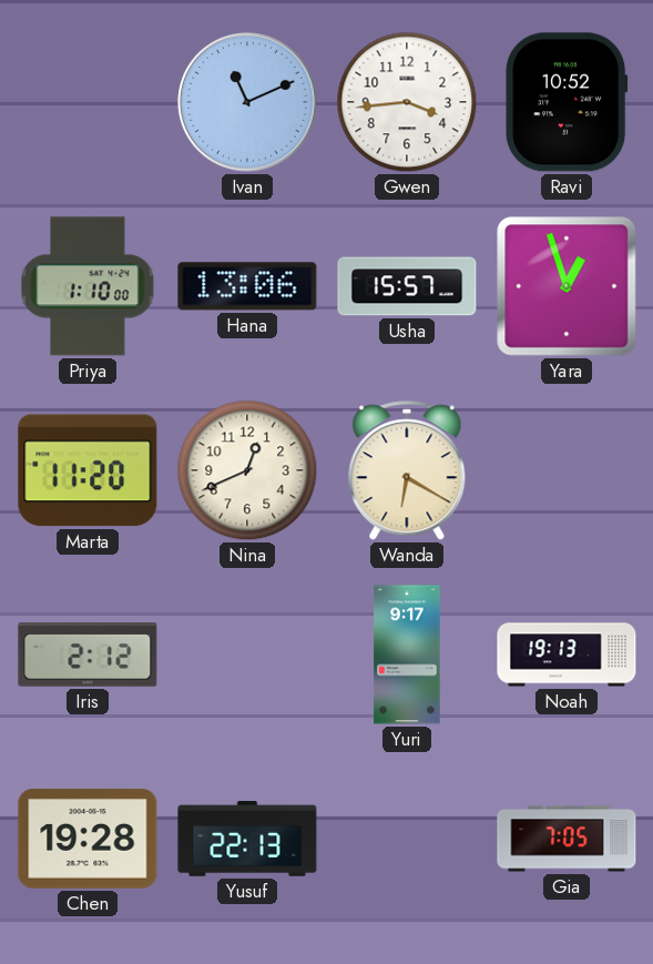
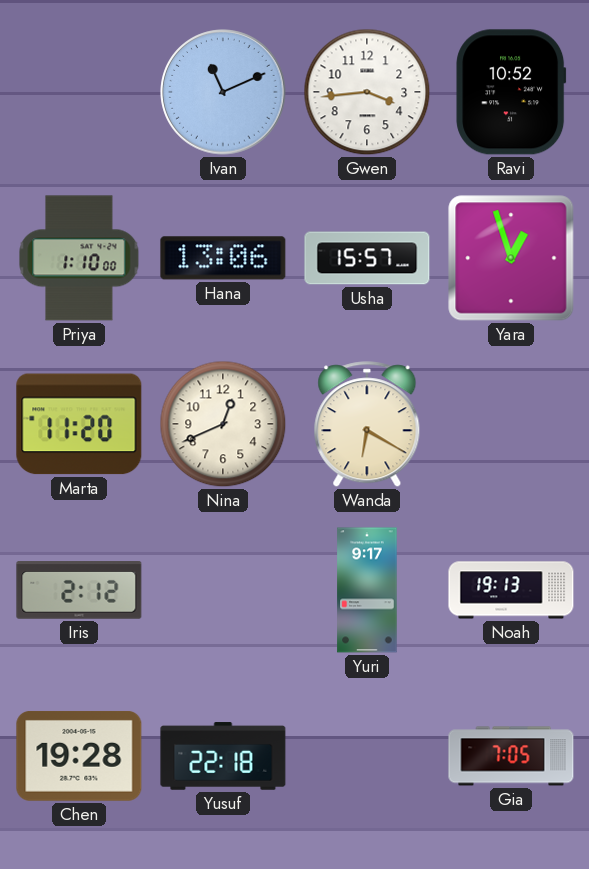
Yusuf: 22:13 -> 22:18 (223, 756)
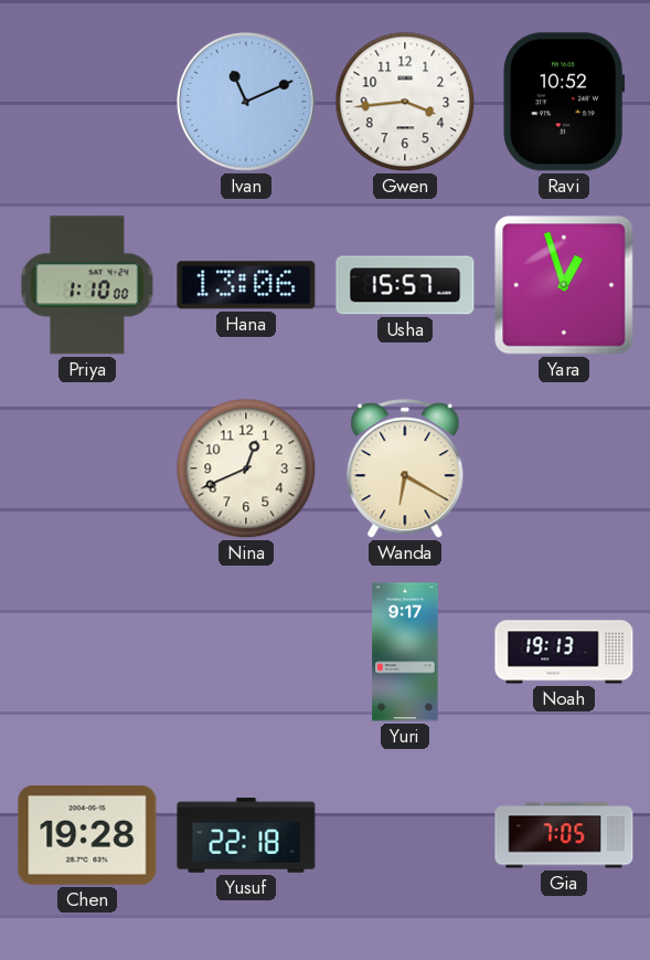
Marta: 11:20 -> none (79, 424)
Iris: 2:12 -> none (79, 591)
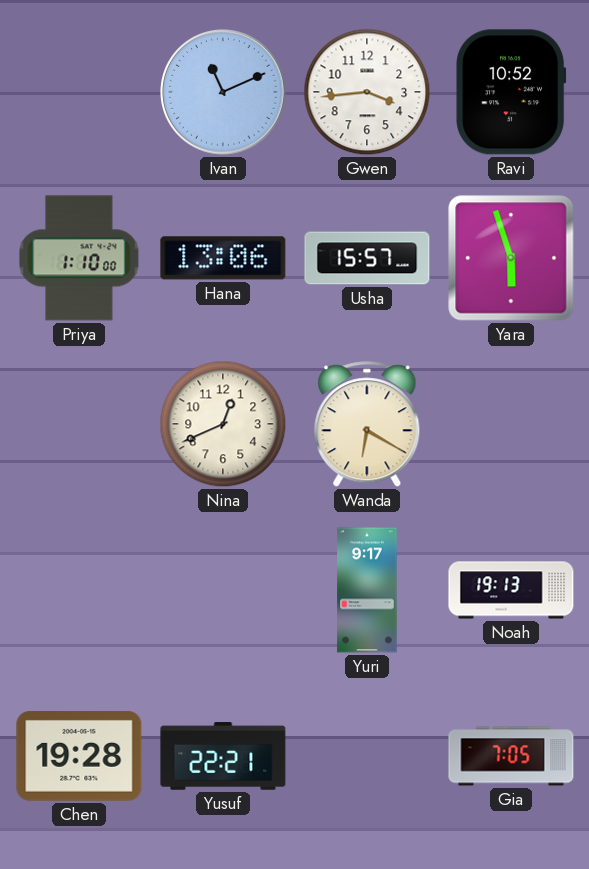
Yara: 12:57 -> 5:57 (511, 258)
Yusuf: 22:18 -> 22:21 (223, 756)
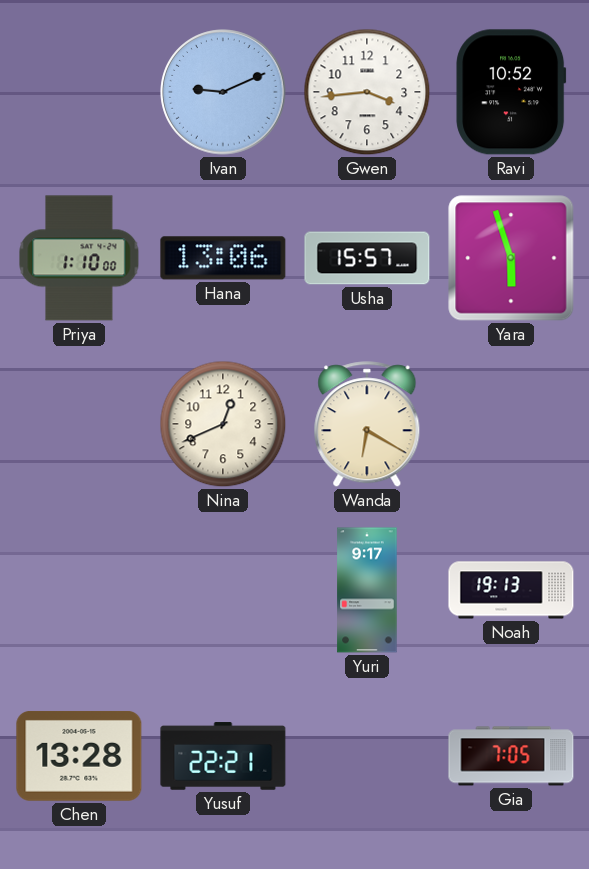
Ivan: 11:11 -> 9:11 (223, 92)
Chen: 19:28 -> 13:28 (79, 756)
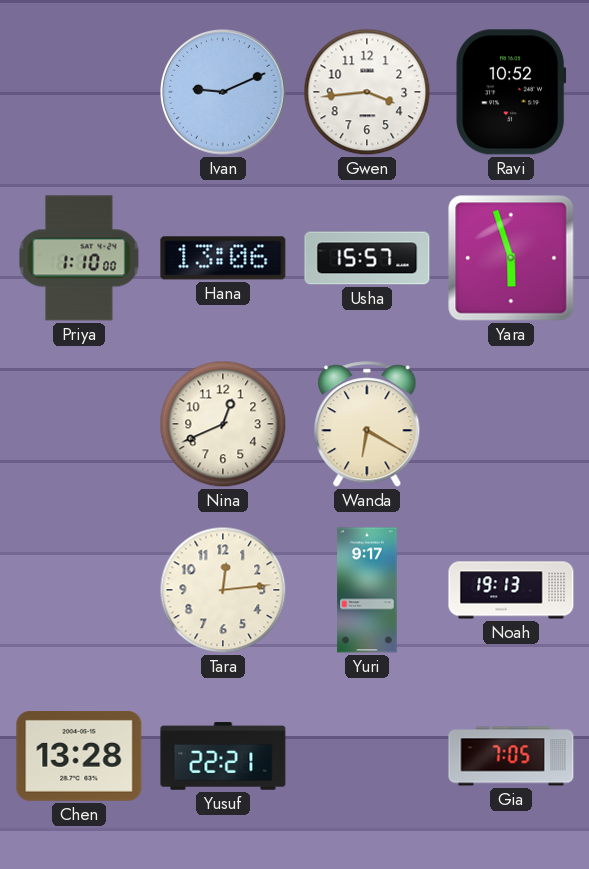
Tara: none -> 12:14 (223, 590)
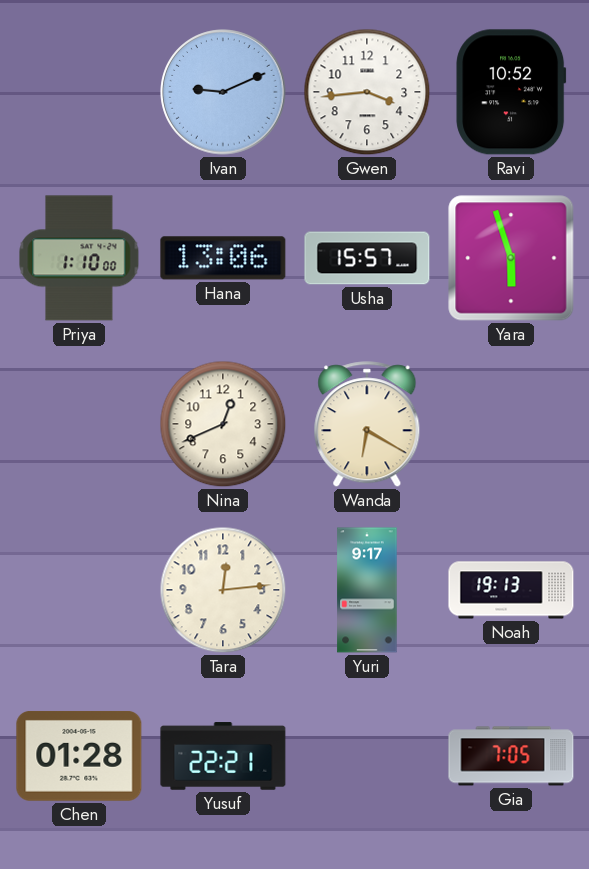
Chen: 13:28 -> 01:28 (79, 756)
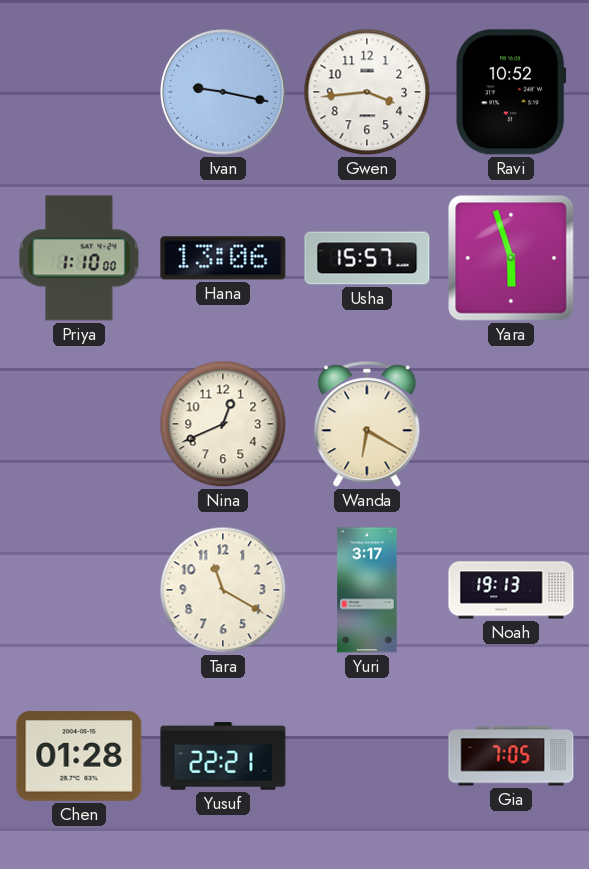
Ivan: 9:11 -> 9:17 (223, 92)
Tara: 12:14 -> 11:20 (223, 590)
Yuri: 9:17 -> 3:17 (367, 590)
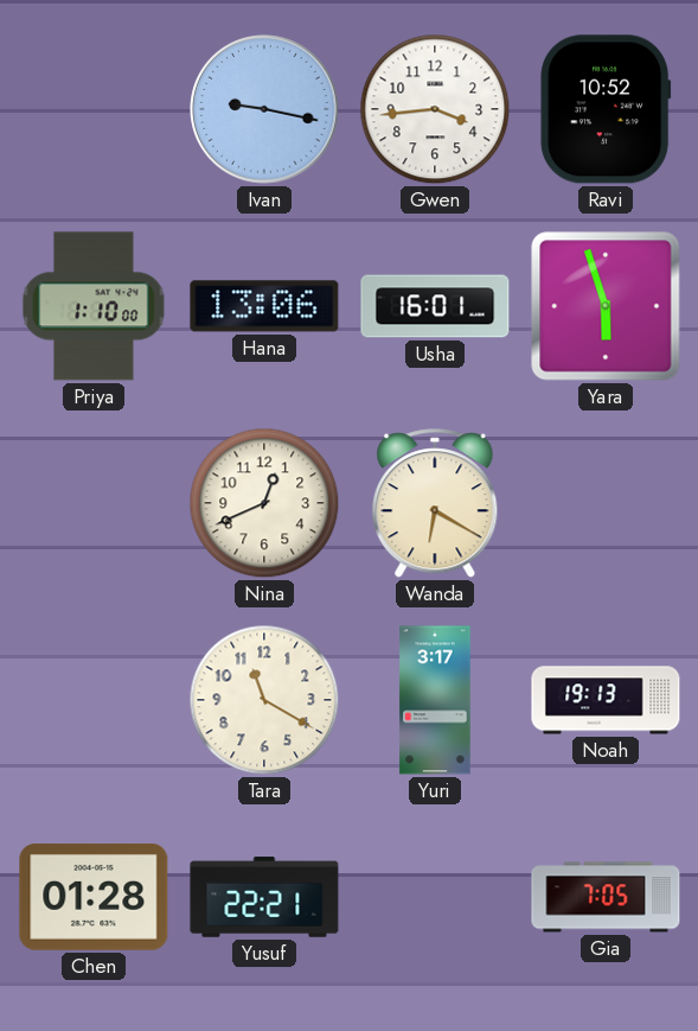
Usha: 15:57 -> 16:01 (435, 306)
